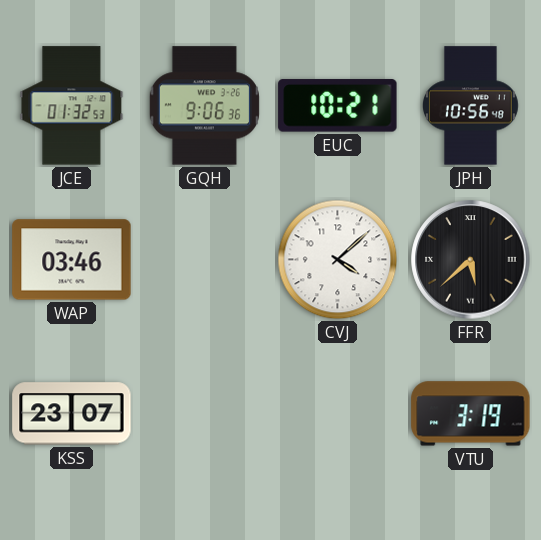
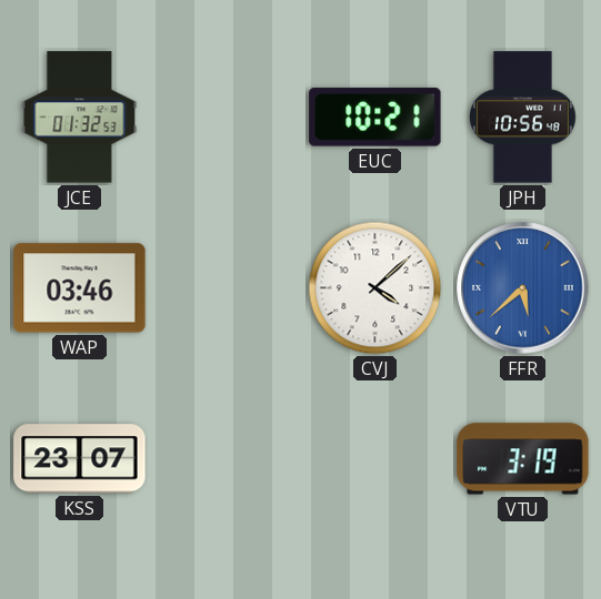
GQH: 9:06 -> none (204, 106)
FFR dial: black -> blue (523, 288)
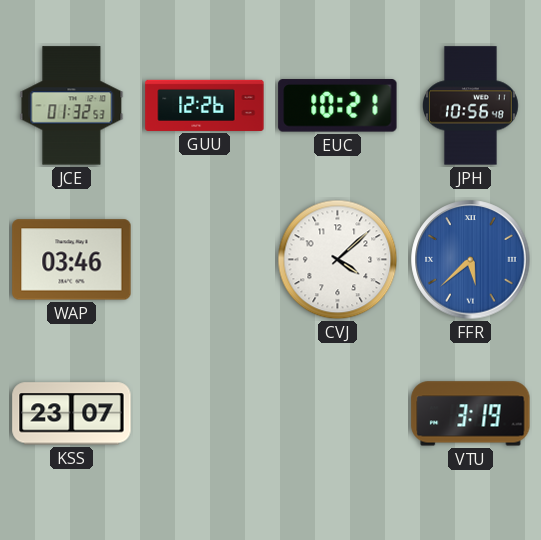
GUU: none -> 12:26 (205, 105)
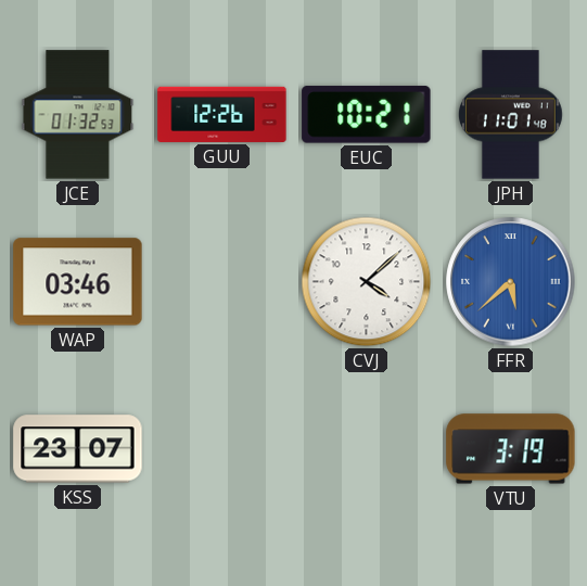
JPH: 10:56 -> 11:01 (510, 115)
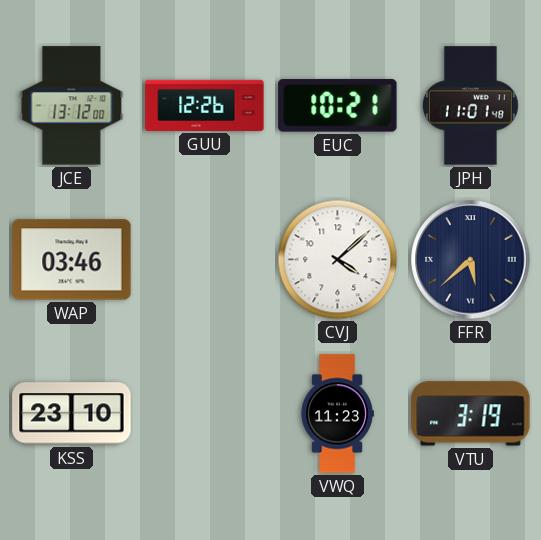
JCE: 01:32 -> 13:12 (72, 106)
FFR dial: blue -> navy (471, 260)
KSS: 23:07 -> 23:10 (72, 414)
VWQ: none -> 11:23 (337, 414)
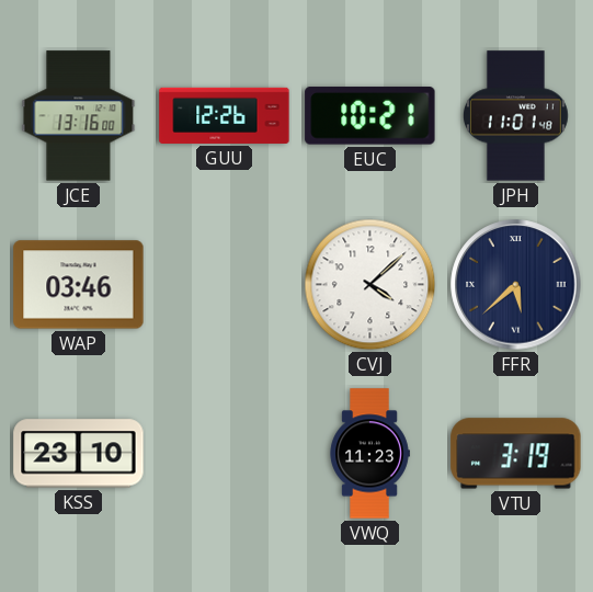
JCE: 13:12 -> 13:16 (79, 116)
